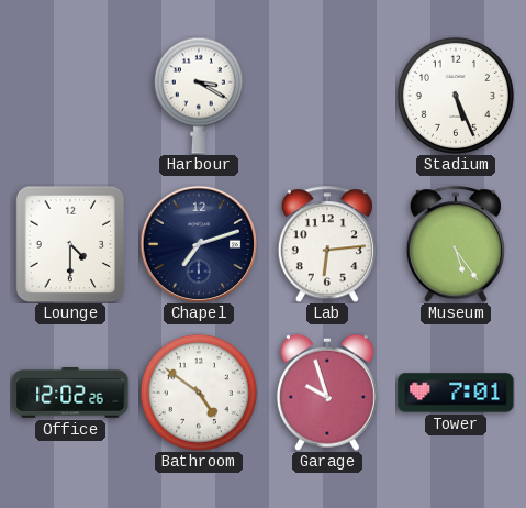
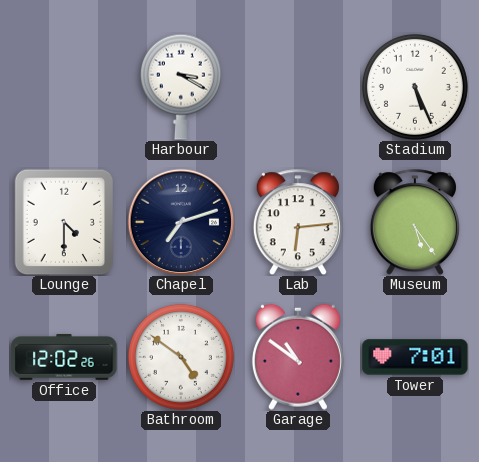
Garage: 9:57 -> 10:51 (298, 357)
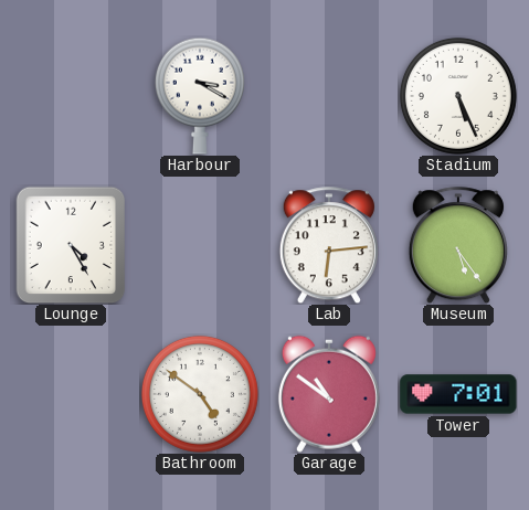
Lounge: 4:30 -> 4:25 (71, 245)
Chapel: 7:12 -> none (181, 222)
Office: 12:02 -> none (64, 357)
